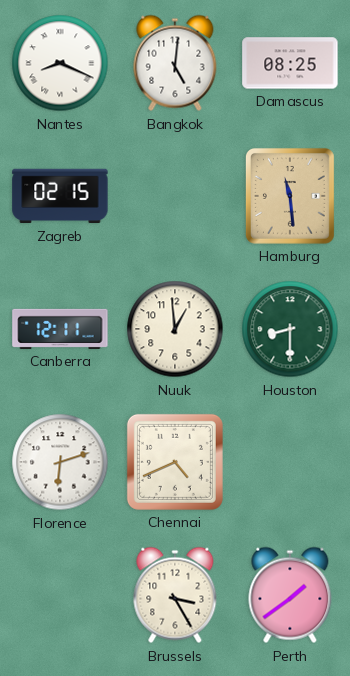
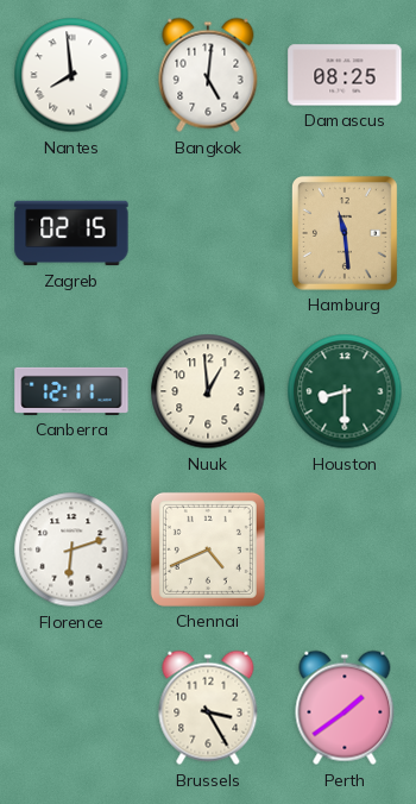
Nantes: 8:19 -> 7:59 (71, 75)
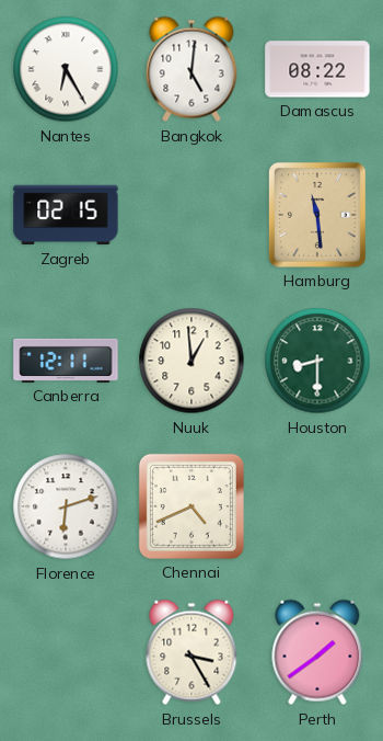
Nantes: 7:59 -> 6:25 (66, 69)
Damascus: 08:25 -> 08:22 (317, 69)
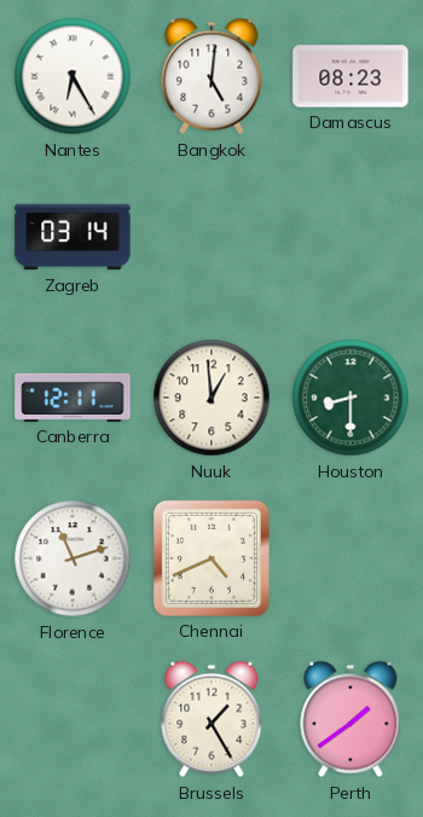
Damascus: 08:22 -> 08:23 (350, 76)
Zagreb: 02:15 -> 03:14 (73, 237)
Hamburg: 11:29 -> none (317, 215)
Florence: 6:12 -> 11:12 (73, 558)
Brussels: 3:25 -> 1:25 (211, 719)
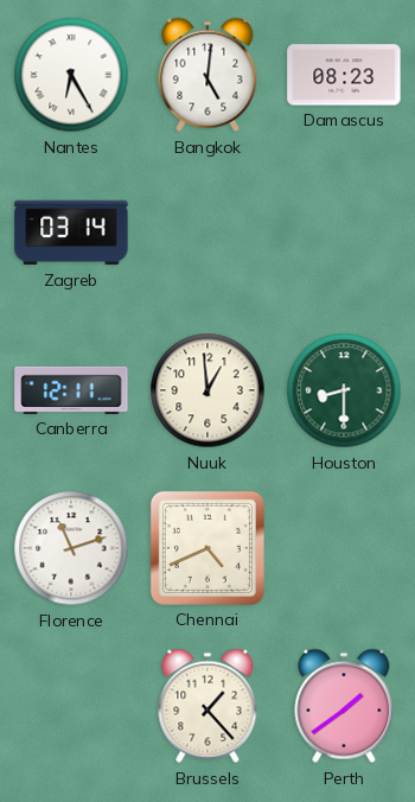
Brussels: 1:25 -> 1:23 (207, 706)
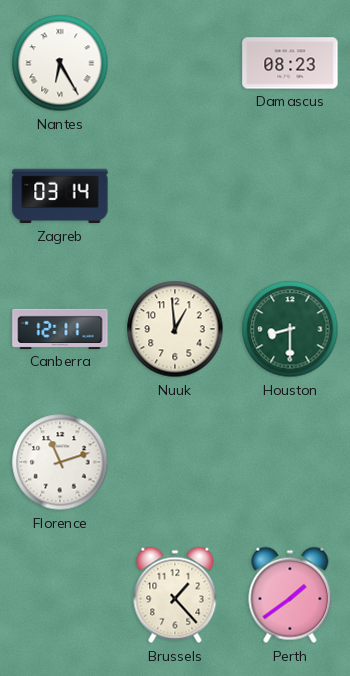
Bangkok: 5:01 -> none (207, 75)
Chennai: 4:41 -> none (207, 548)
